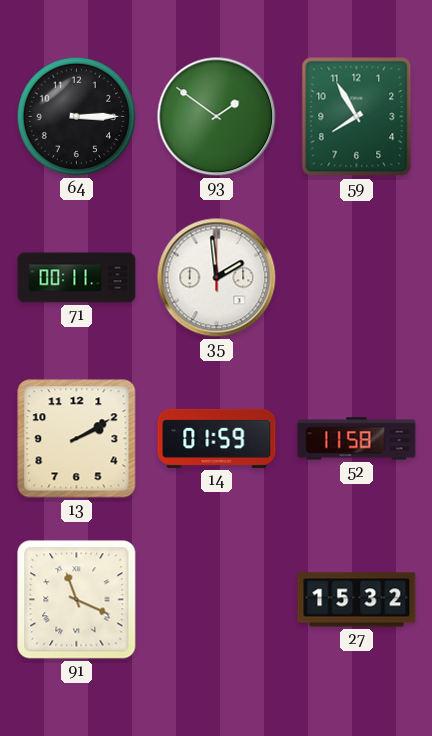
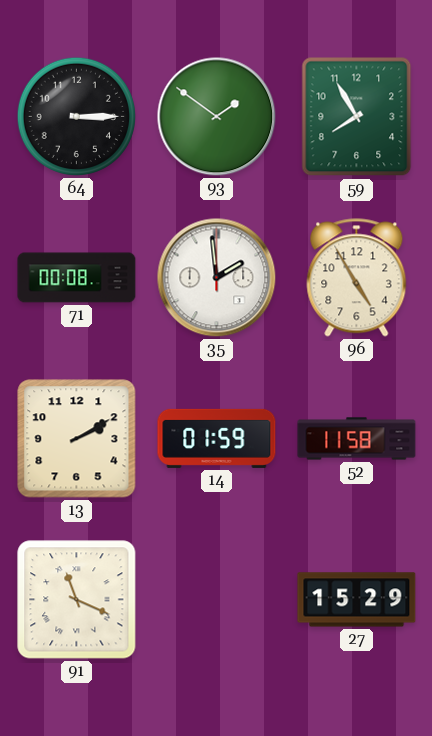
71: 00:11 -> 00:08 (77, 278)
96: none -> 4:55 (357, 278)
27: 15:32 -> 15:29 (357, 600)
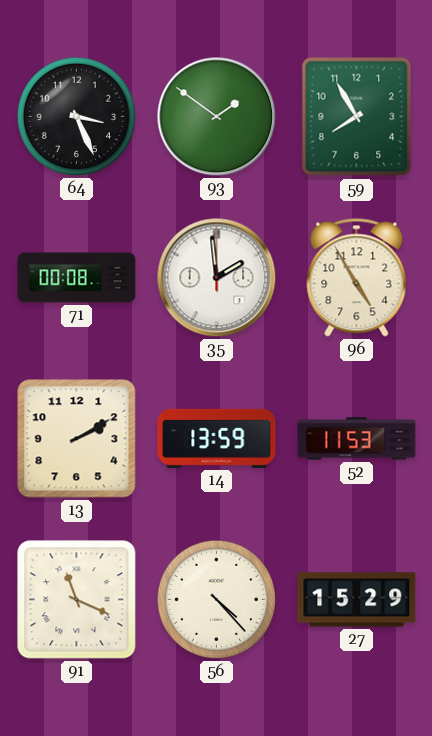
64: 3:15 -> 3:26 (76, 116)
14: 01:59 -> 13:59 (217, 438)
52: 11:58 -> 11:53 (357, 439)
56: none -> 4:23 (216, 599)
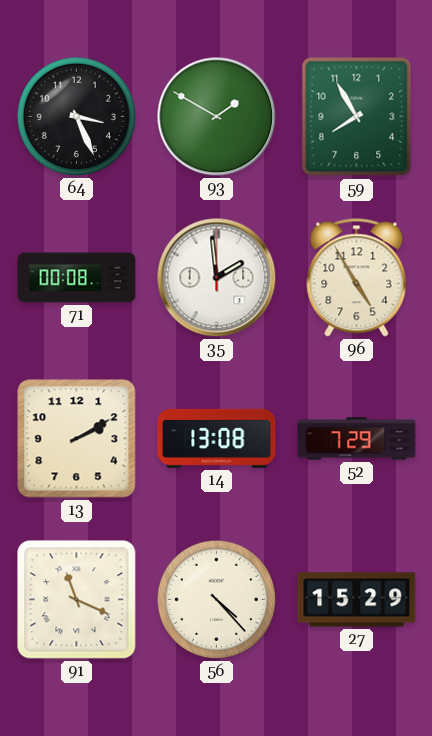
93: 1:51 -> 1:50 (217, 117)
14: 13:59 -> 13:08 (217, 438)
52: 11:53 -> 7:29 (357, 439)
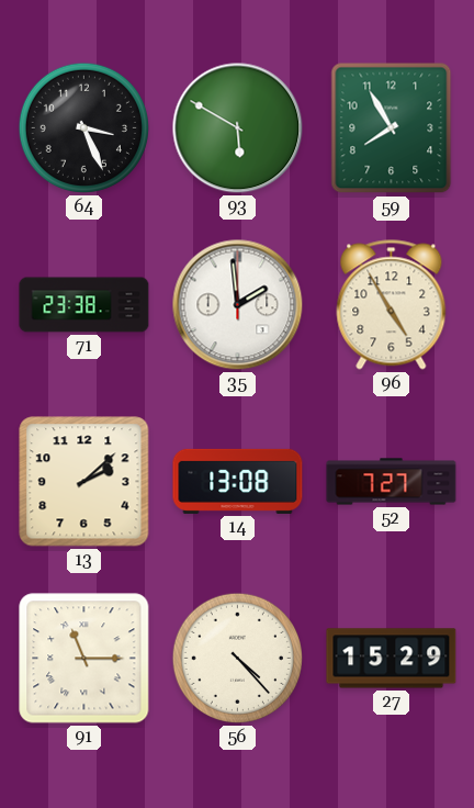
93: 1:50 -> 5:50 (238, 128)
71: 00:08 -> 23:38 (84, 305)
13: 2:10 -> 2:08 (84, 482)
52: 7:29 -> 7:27 (392, 482)
91: 11:19 -> 11:15 (84, 659)
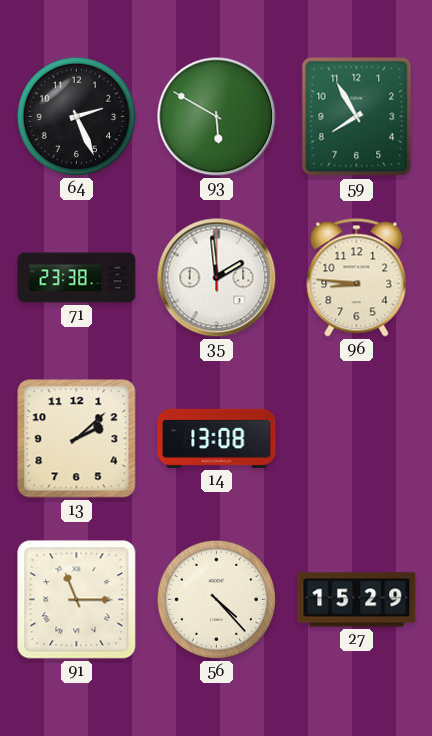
64: 3:26 -> 2:26 (76, 116)
96: 4:55 -> 8:46 (357, 278)
52: 7:27 -> none (392, 482)
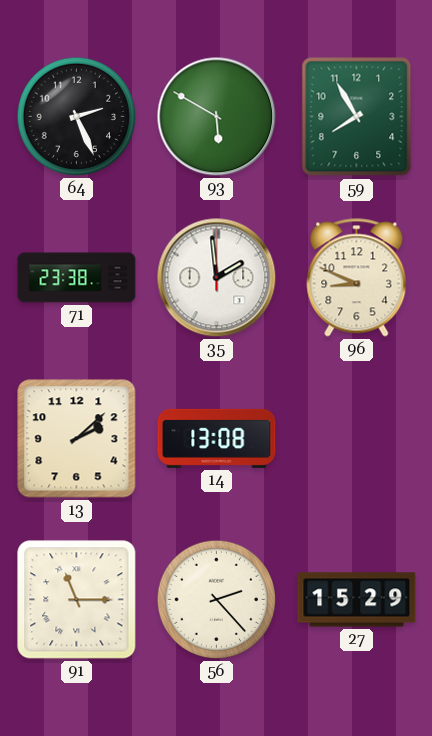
96: 8:46 -> 8:49 (357, 278)
56: 4:23 -> 2:23 (216, 599)
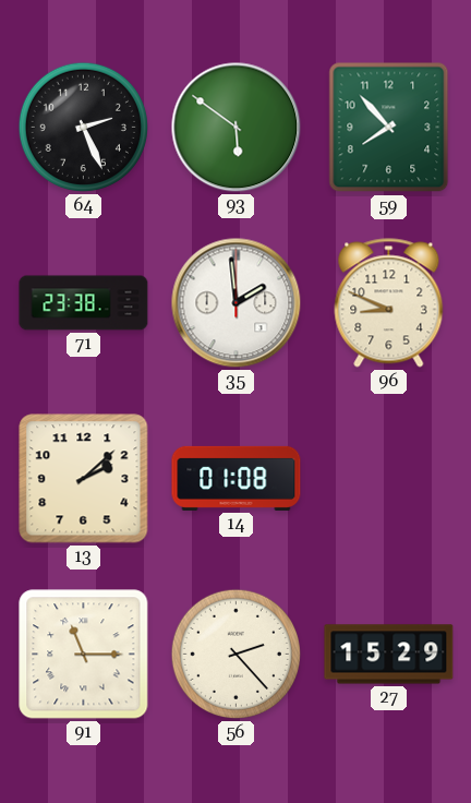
93: 5:50 -> 5:51 (237, 128)
59: 7:55 -> 7:53 (389, 128)
14: 13:08 -> 01:08 (237, 478)
